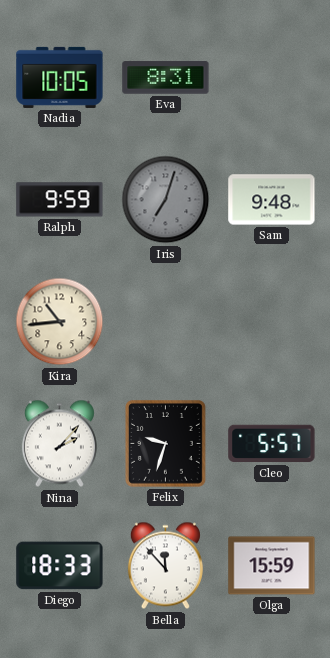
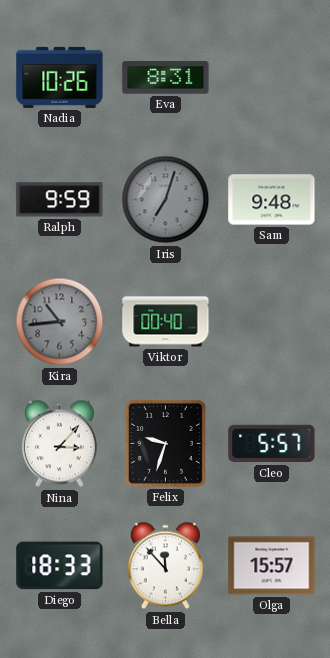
Nadia: 10:05 -> 10:26 (60, 77)
Kira dial: cream -> grey (60, 322)
Viktor: none -> 00:40 (166, 322)
Nina: 2:07 -> 3:07 (59, 444)
Olga: 15:59 -> 15:57 (272, 566)
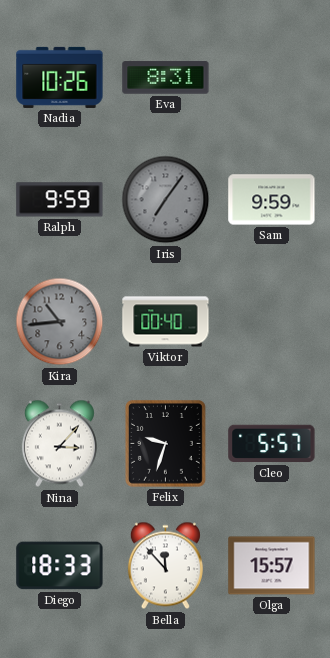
Iris: 7:03 -> 7:06 (166, 200)
Sam: 9:48 -> 9:59 (272, 200)
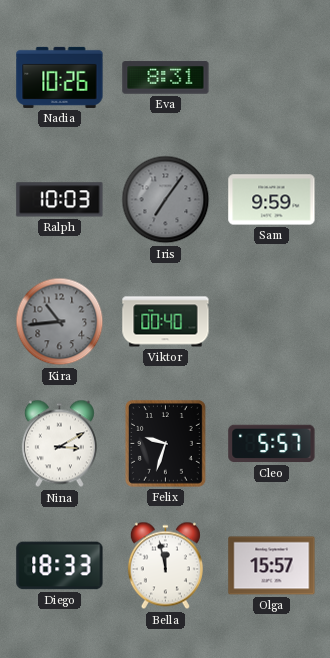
Ralph: 9:59 -> 10:03 (60, 200)
Nina: 3:07 -> 3:10 (59, 444)
Bella: 11:53 -> 11:58 (165, 566)
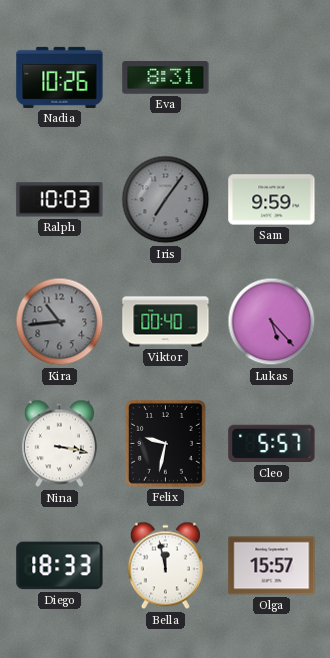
Lukas: none -> 5:23 (272, 322)
Nina: 3:10 -> 3:17 (59, 444)
Felix: 9:33 -> 9:32 (165, 444)
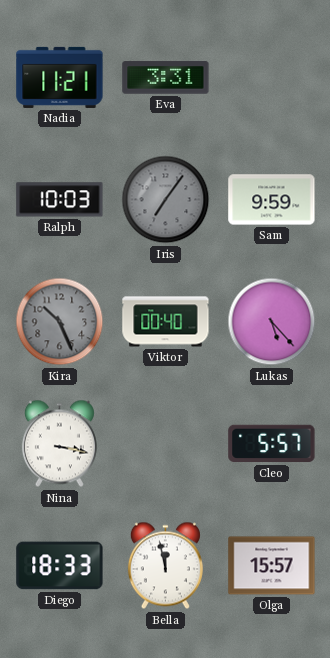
Nadia: 10:26 -> 11:21 (60, 77)
Eva: 8:31 -> 3:31 (166, 78)
Kira: 10:44 -> 10:26 (60, 322)
Felix: 9:32 -> none (165, 444)
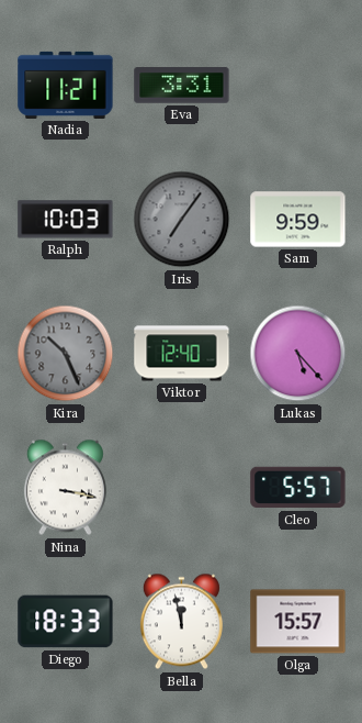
Viktor: 00:40 -> 12:40 (182, 354)
